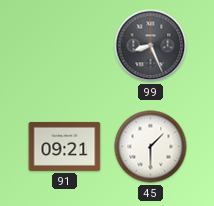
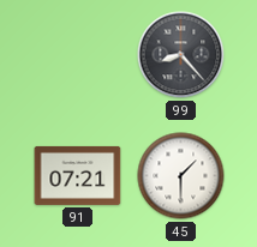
99: 8:26 -> 8:23 (181, 55)
91: 09:21 -> 07:21 (78, 175)
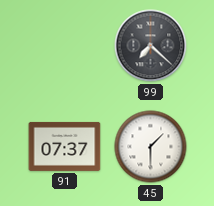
99: 8:23 -> 7:22 (151, 46)
91: 07:21 -> 07:37 (65, 146)
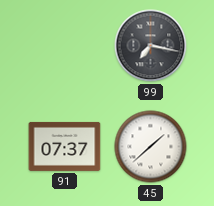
99: 7:22 -> 7:17 (151, 46)
45: 1:30 -> 1:38 (151, 147)
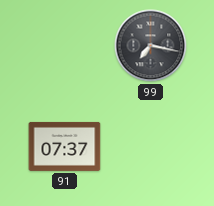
45: 1:38 -> none (151, 147)
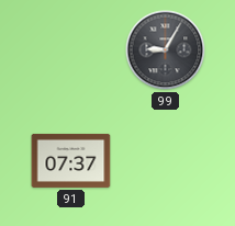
99: 7:17 -> 9:05 (166, 50)
